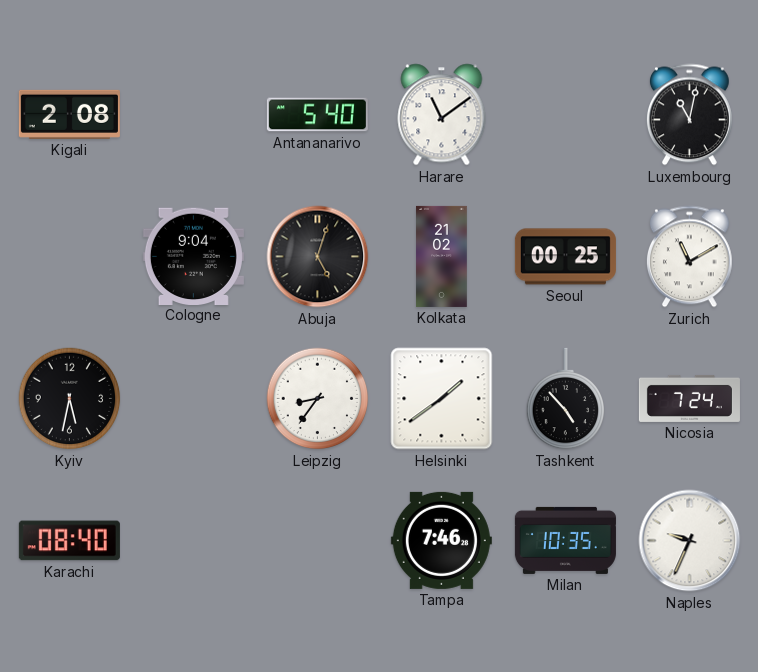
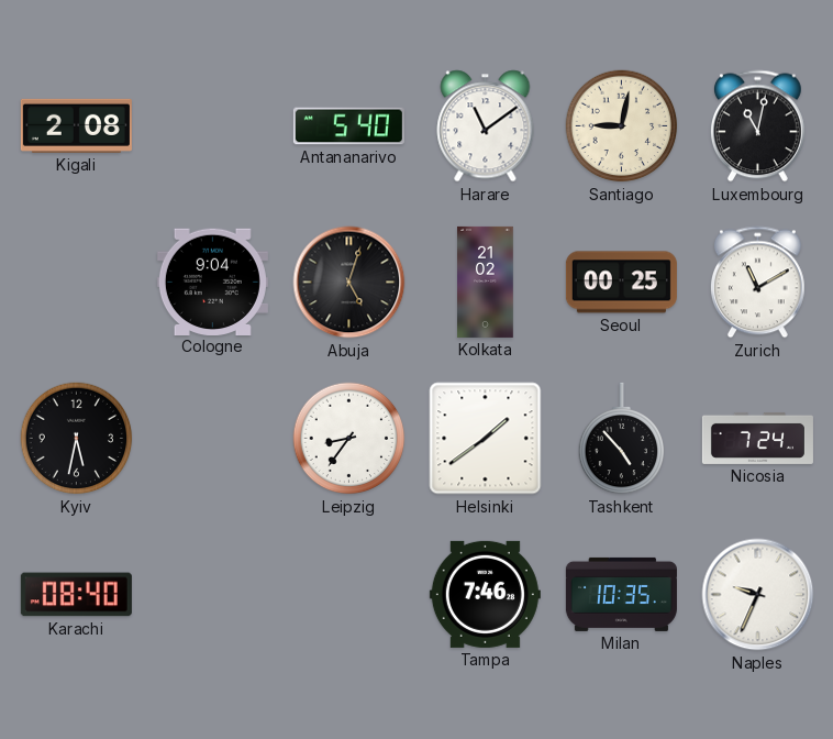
Santiago: none -> 9:02 (622, 126)
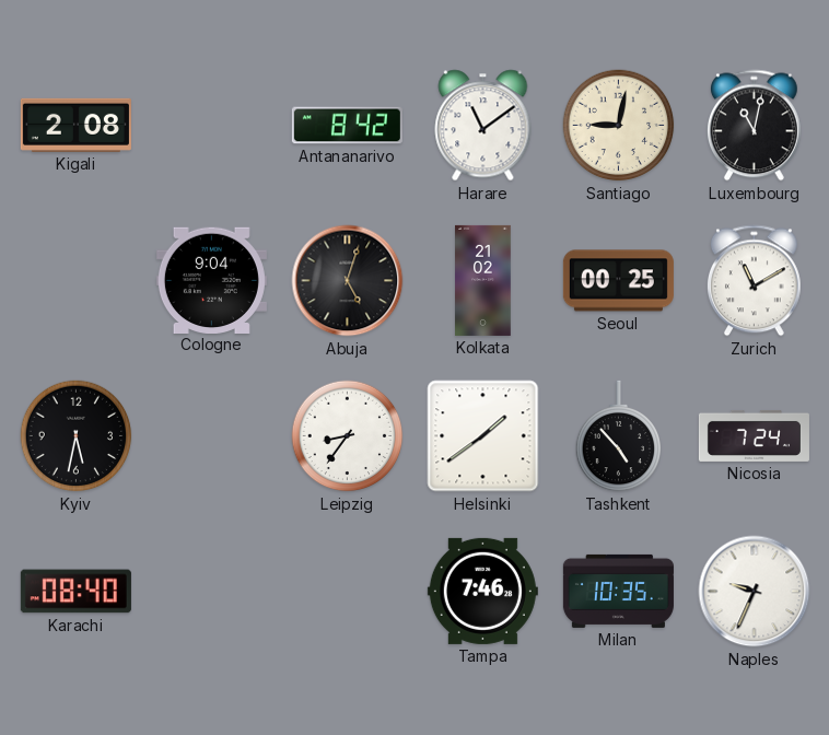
Antananarivo: 5:40 -> 8:42 (347, 126)
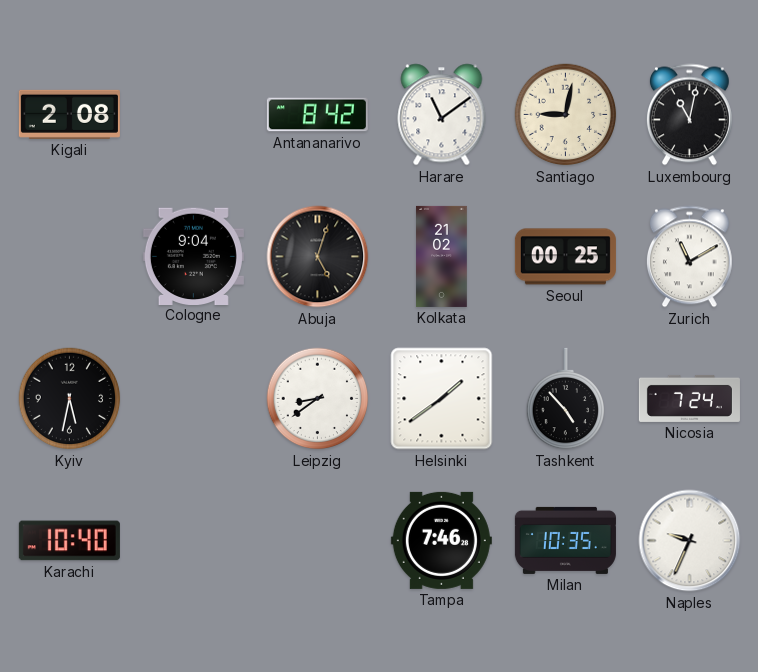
Leipzig: 8:36 -> 8:39 (318, 399)
Karachi: 08:40 -> 10:40 (69, 541)
